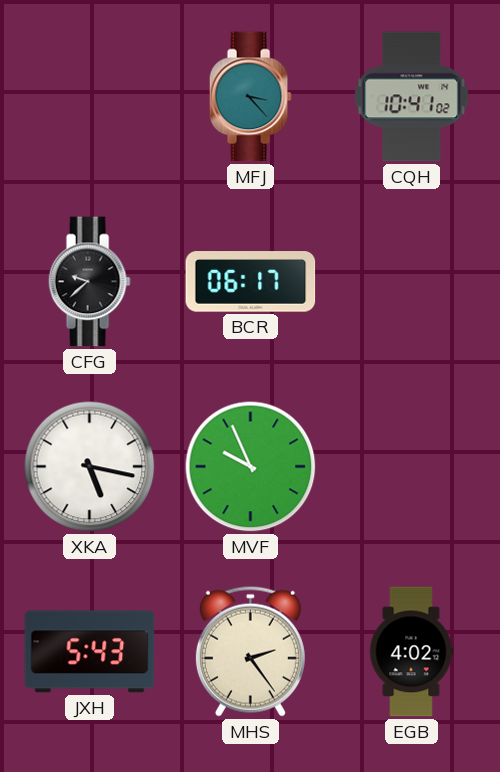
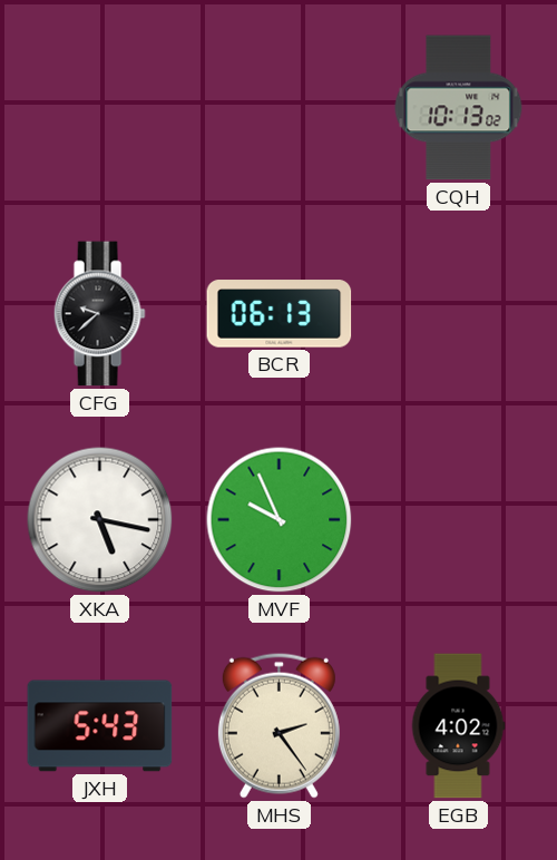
MFJ: 3:23 -> none (250, 97)
CQH: 10:41 -> 10:13 (459, 108)
BCR: 06:17 -> 06:13 (280, 314)
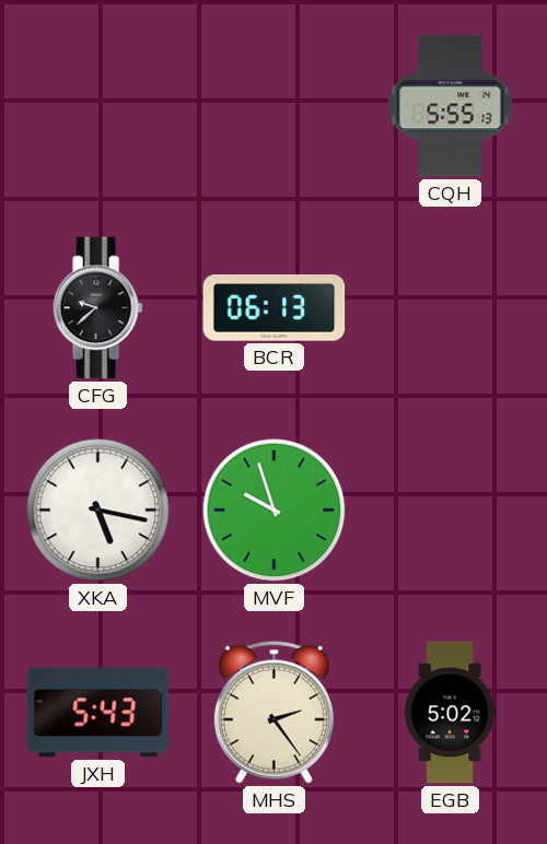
CQH: 10:13 -> 5:55 (451, 106)
MVF: 9:56 -> 9:57 (275, 511)
EGB: 4:02 -> 5:02 (450, 713)
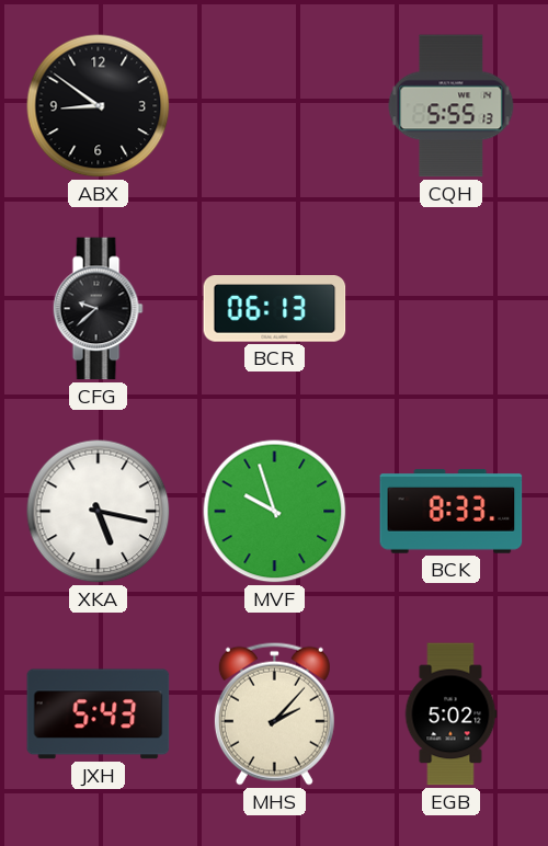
ABX: none -> 8:51 (99, 106)
BCK: none -> 8:33 (452, 512)
MHS: 2:24 -> 2:07 (274, 713)
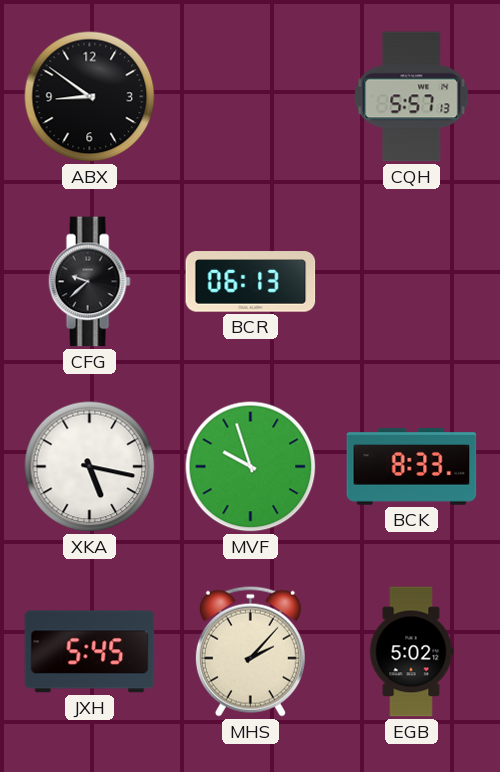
CQH: 5:55 -> 5:57 (412, 97)
JXH: 5:43 -> 5:45 (90, 652)
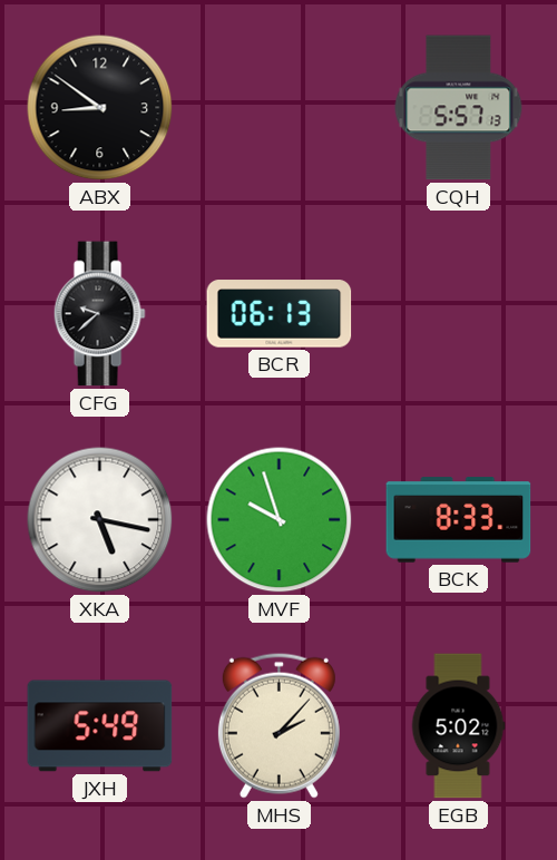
JXH: 5:45 -> 5:49 (100, 726)
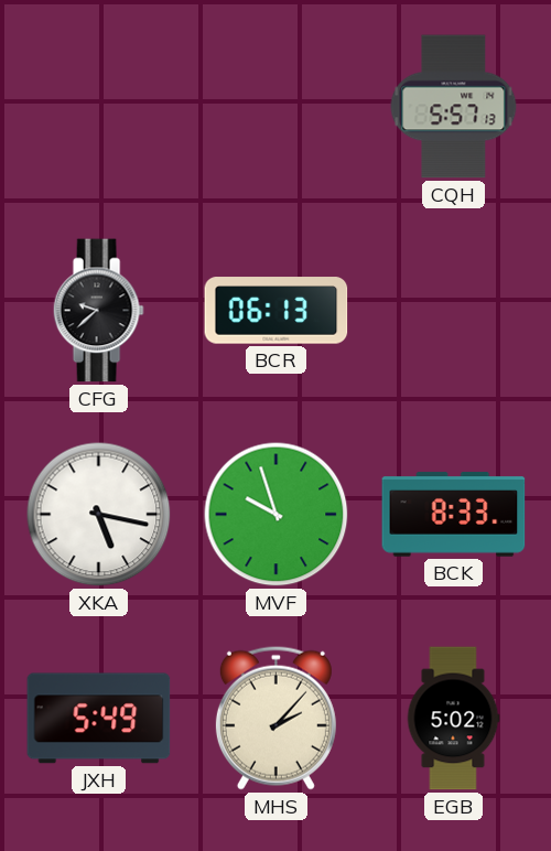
ABX: 8:51 -> none (100, 108)
